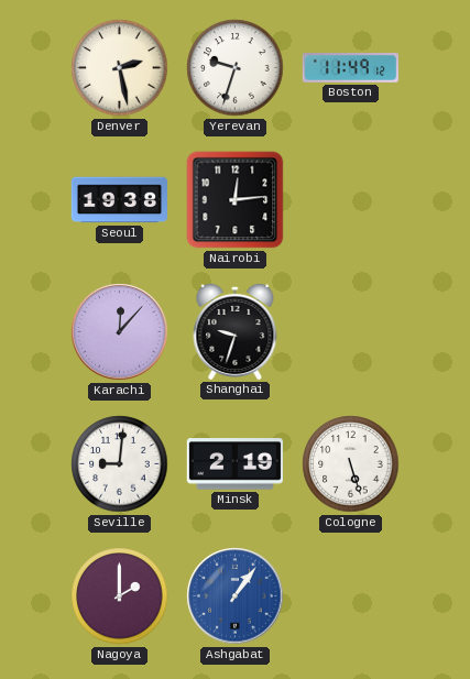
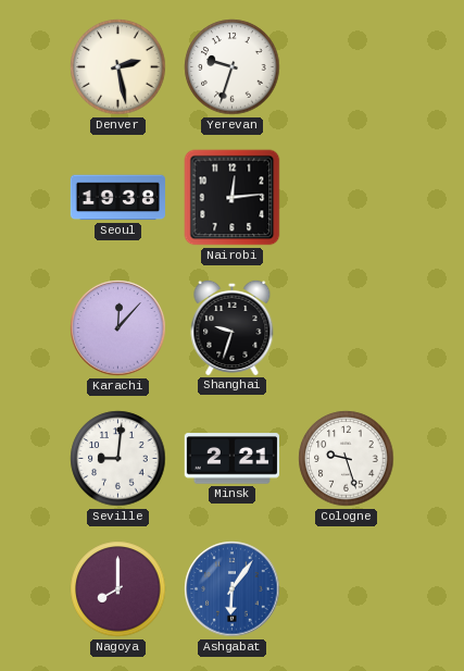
Boston: 11:49 -> none (350, 68)
Minsk: 2:19 -> 2:21 (231, 459)
Cologne: 5:27 -> 9:27 (347, 459)
Nagoya: 2:00 -> 8:00 (118, 589)
Ashgabat: 1:06 -> 6:06 (233, 589)
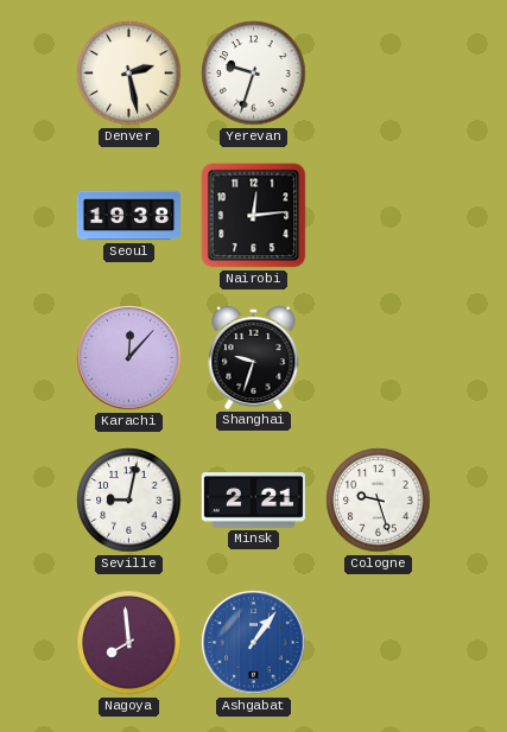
Seville: 9:01 -> 9:02 (129, 501)
Nagoya: 8:00 -> 7:59 (129, 643)
Ashgabat: 6:06 -> 1:06 (254, 643)
